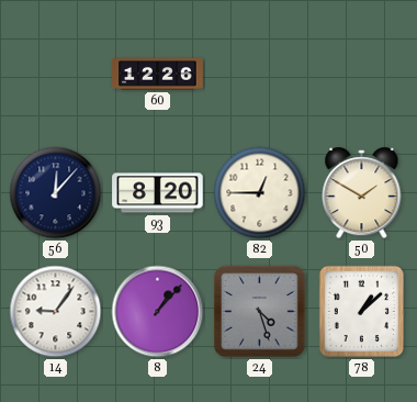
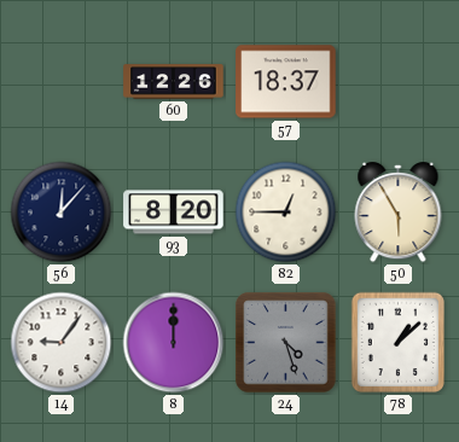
57: none -> 18:37 (286, 82)
50: 1:50 -> 5:55 (399, 213)
8: 1:07 -> 12:00 (174, 343)
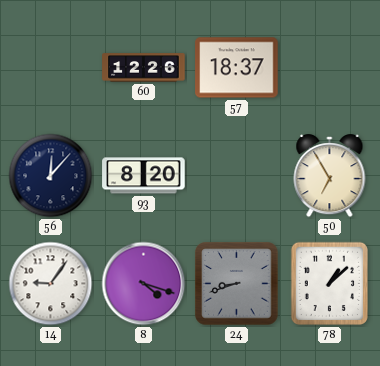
82: 12:45 -> none (286, 213)
50: 5:55 -> 6:55 (330, 176)
8: 12:00 -> 4:18 (144, 284)
24: 4:27 -> 8:42 (237, 284)
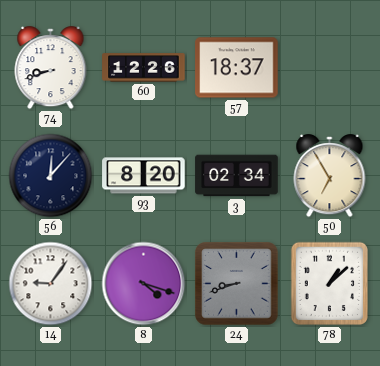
74: none -> 8:42 (51, 68)
3: none -> 02:34 (237, 176)
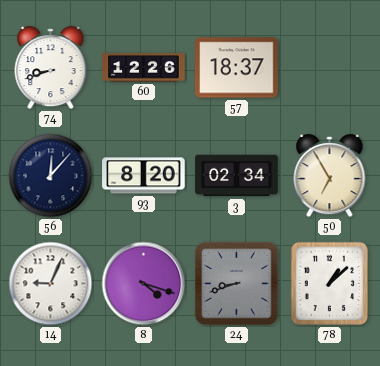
14: 9:06 -> 9:04 (51, 284)
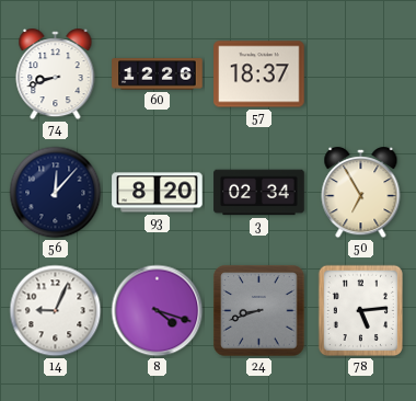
78: 1:08 -> 5:14 (360, 311)
